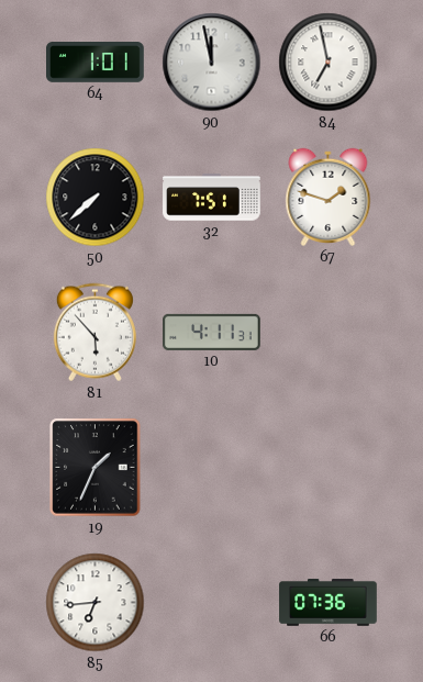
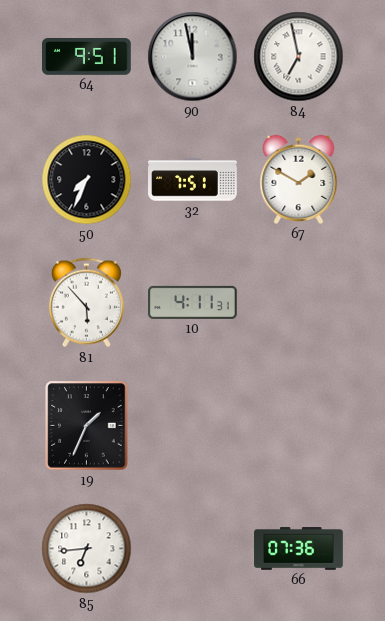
64: 1:01 -> 9:51 (87, 57)
50: 7:38 -> 7:34 (87, 180)
67: 1:48 -> 1:50 (299, 179)
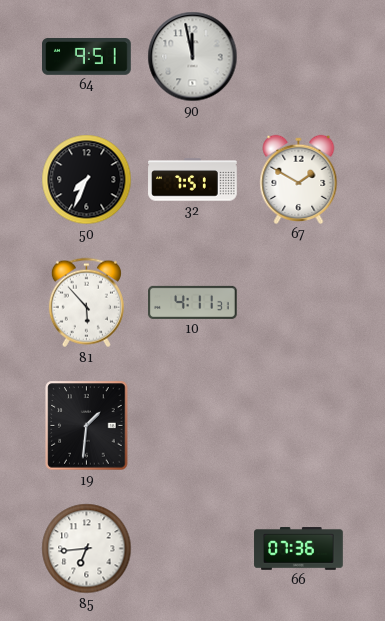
84: 6:58 -> none (299, 57)
19: 1:34 -> 1:31 (87, 426)
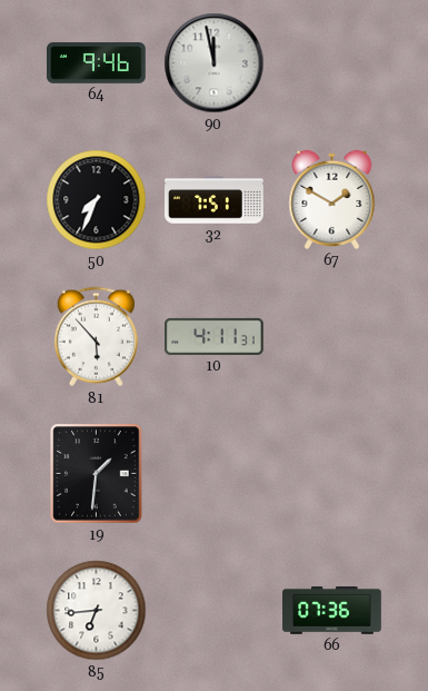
64: 9:51 -> 9:46 (97, 63)
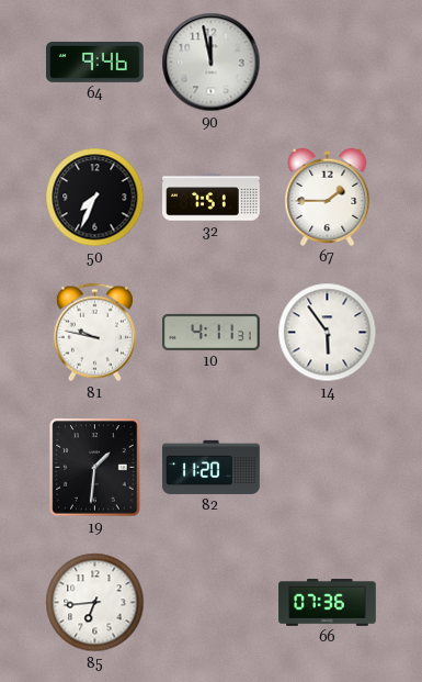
67: 1:50 -> 1:45 (328, 197)
81: 5:53 -> 9:47 (94, 333)
14: none -> 5:54 (328, 333)
82: none -> 11:20 (212, 467)
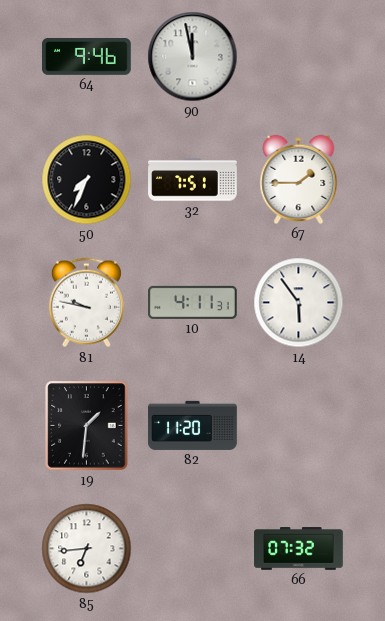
66: 07:36 -> 07:32 (299, 549)
